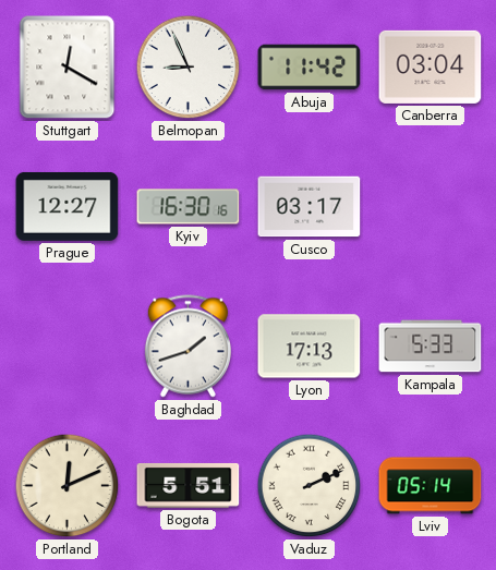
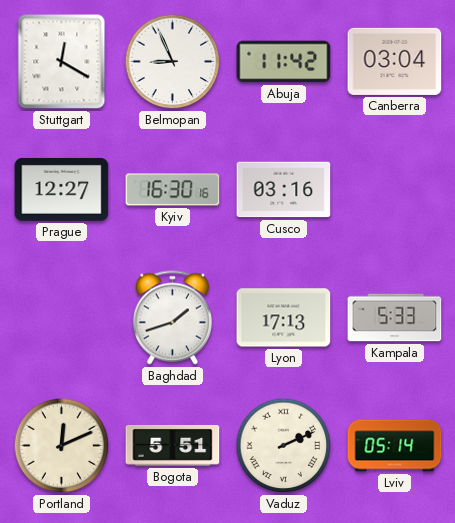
Cusco: 03:17 -> 03:16 (284, 190)
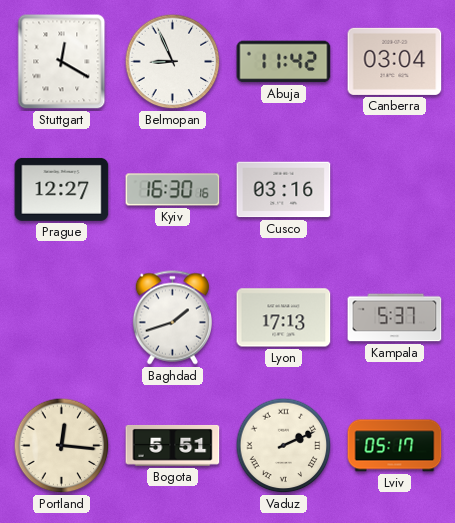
Kampala: 5:33 -> 5:37 (395, 318)
Portland: 12:11 -> 12:16 (62, 446)
Lviv: 05:14 -> 05:17 (395, 446)
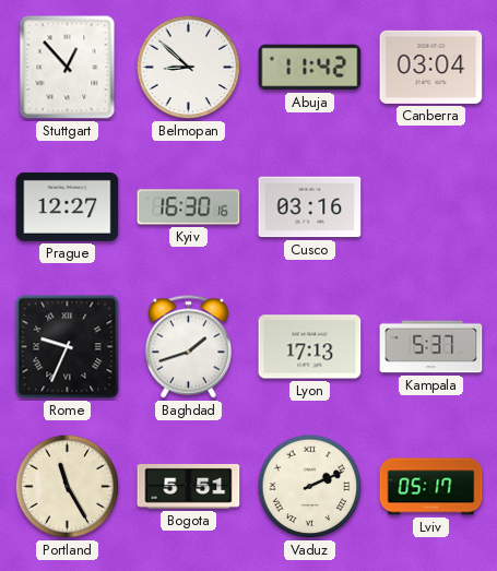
Stuttgart: 12:20 -> 12:53 (68, 68)
Belmopan: 8:56 -> 8:52 (189, 68)
Rome: none -> 9:34 (68, 347)
Portland: 12:16 -> 11:25 (68, 487)
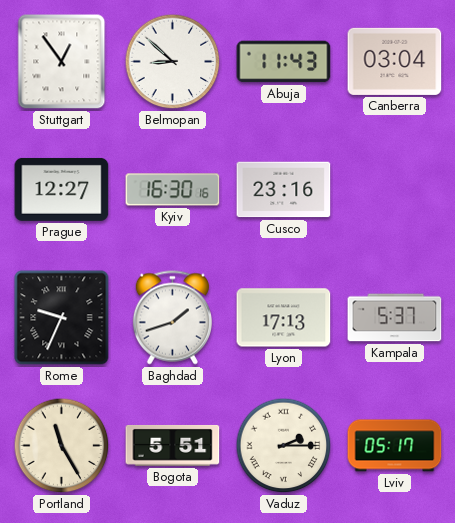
Stuttgart: 12:53 -> 12:54 (62, 62)
Abuja: 11:42 -> 11:43 (284, 62)
Cusco: 03:16 -> 23:16 (284, 190)
Vaduz: 2:11 -> 2:15 (284, 446)
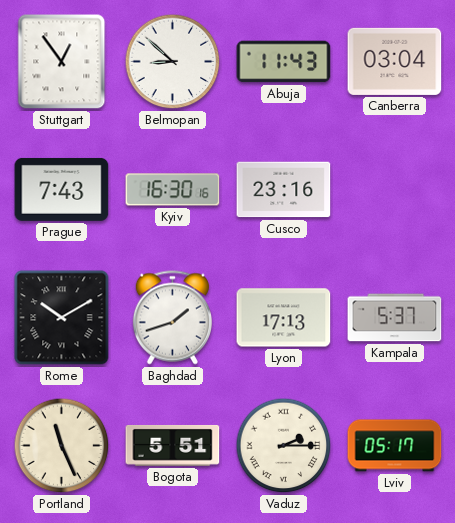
Prague: 12:27 -> 7:43 (62, 189)
Rome: 9:34 -> 10:10 (62, 318)
Portland: 11:25 -> 11:26 (62, 446)
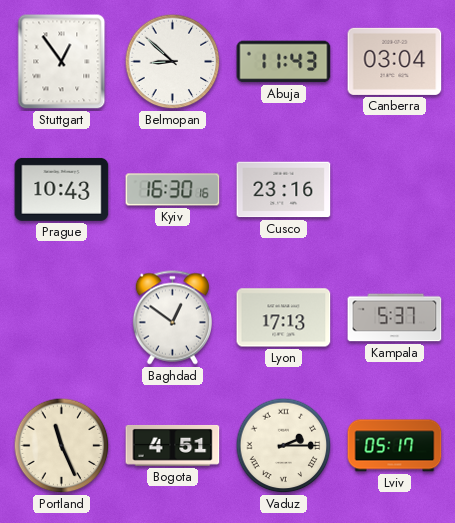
Prague: 7:43 -> 10:43 (62, 189)
Rome: 10:10 -> none (62, 318)
Baghdad: 1:42 -> 12:51 (172, 318)
Bogota: 5:51 -> 4:51 (173, 445)
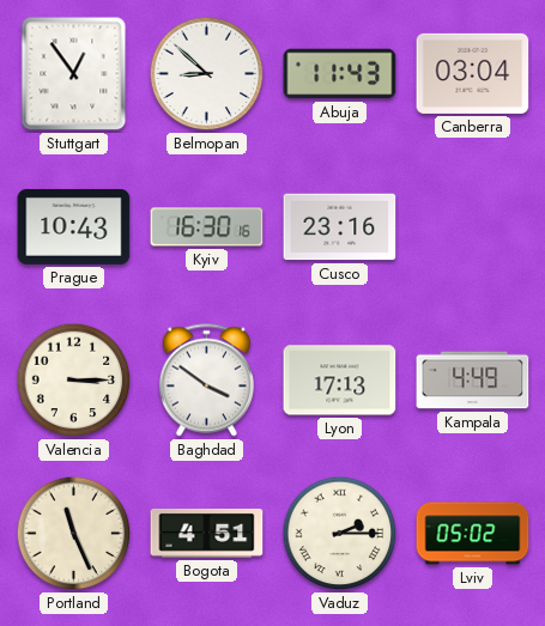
Valencia: none -> 3:15 (74, 381)
Baghdad: 12:51 -> 3:51 (206, 381)
Kampala: 5:37 -> 4:49 (473, 381)
Lviv: 05:17 -> 05:02 (473, 534)
